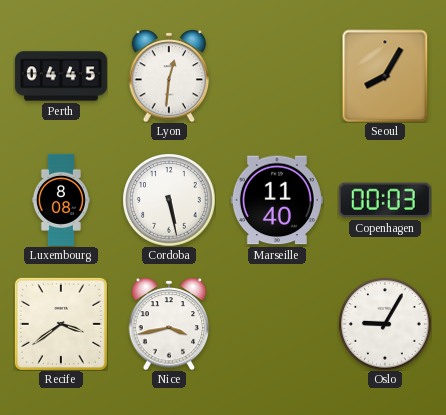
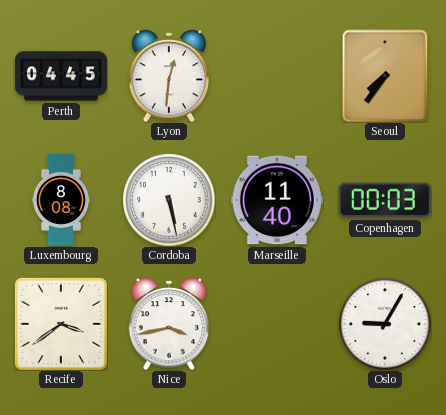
Seoul: 8:05 -> 7:36 (385, 76)
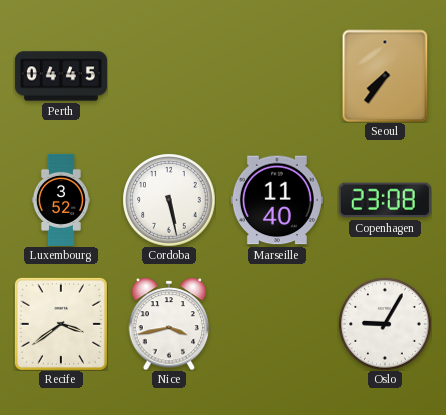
Lyon: 12:31 -> none (169, 76)
Luxembourg: 8:08 -> 3:52 (61, 200)
Copenhagen: 00:03 -> 23:08 (385, 200)
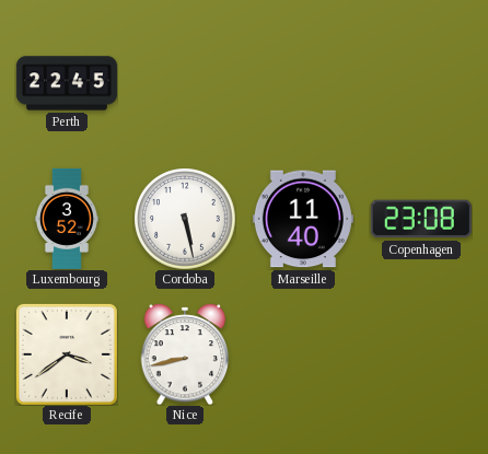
Perth: 04:45 -> 22:45 (67, 83)
Seoul: 7:36 -> none (385, 76)
Nice: 3:43 -> 8:43 (185, 354)
Oslo: 9:05 -> none (385, 324)
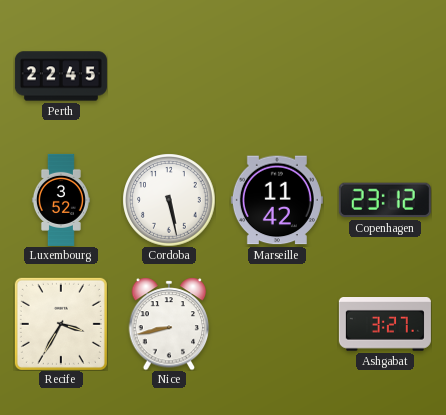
Marseille: 11:40 -> 11:42 (277, 200)
Copenhagen: 23:08 -> 23:12 (385, 200)
Recife: 3:39 -> 3:35 (61, 324)
Ashgabat: none -> 3:27 (385, 325)
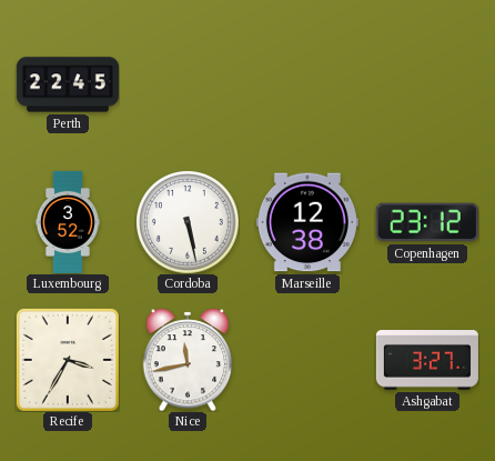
Marseille: 11:42 -> 12:38 (307, 222)
Nice: 8:43 -> 11:43 (188, 360)
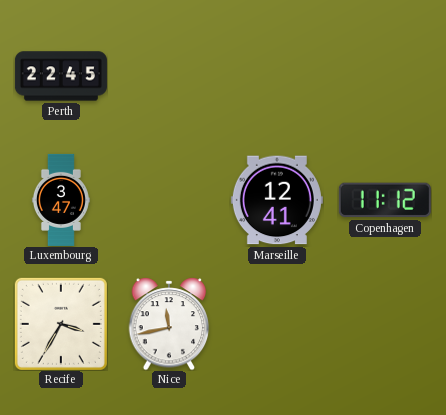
Luxembourg: 3:52 -> 3:47 (61, 200)
Cordoba: 5:28 -> none (188, 222)
Marseille: 12:38 -> 12:41 (277, 200)
Copenhagen: 23:12 -> 11:12 (385, 200)
Ashgabat: 3:27 -> none (427, 361)
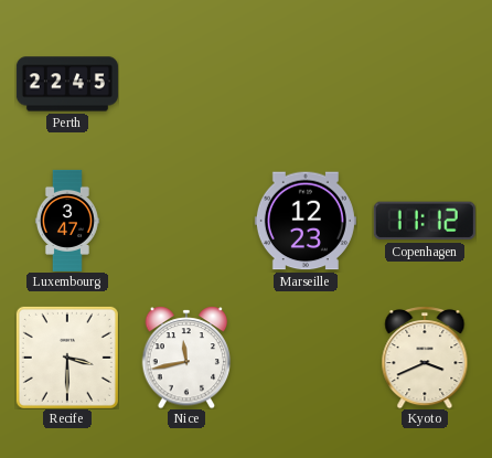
Marseille: 12:41 -> 12:23 (306, 221)
Recife: 3:35 -> 3:30 (67, 358)
Kyoto: none -> 3:41 (425, 358)
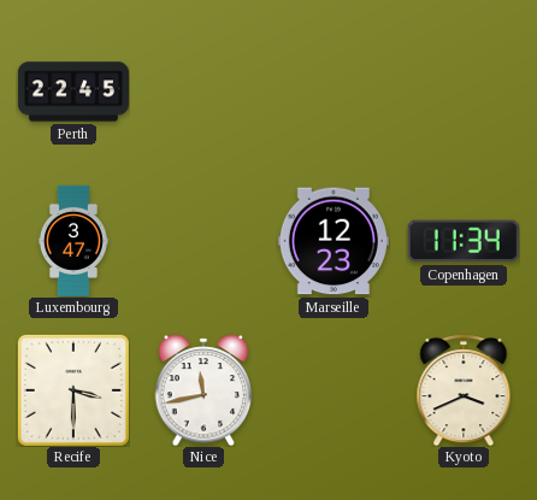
Copenhagen: 11:12 -> 11:34 (464, 241)
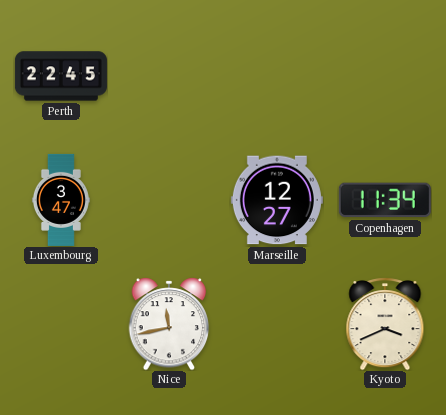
Marseille: 12:23 -> 12:27 (277, 200)
Recife: 3:30 -> none (73, 390)
